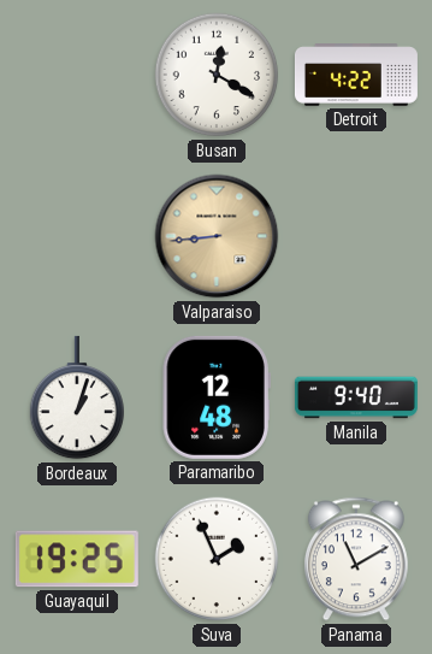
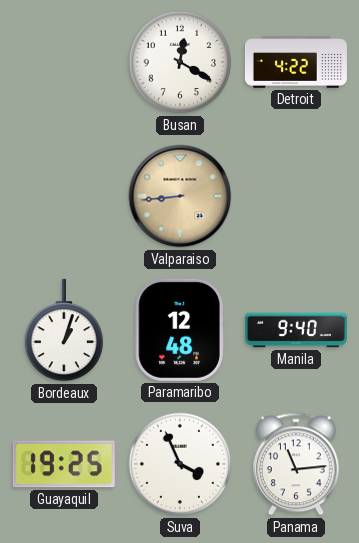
Suva: 1:56 -> 3:56 (180, 464)
Panama: 11:10 -> 11:14 (296, 464)
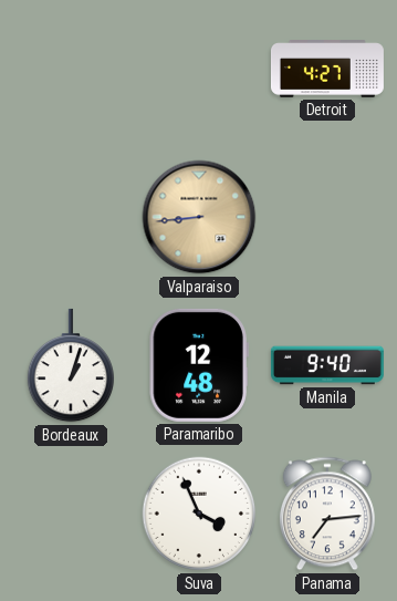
Busan: 12:20 -> none (180, 62)
Detroit: 4:22 -> 4:27 (327, 69)
Guayaquil: 19:25 -> none (64, 464)
Panama: 11:14 -> 7:14 (327, 514)
